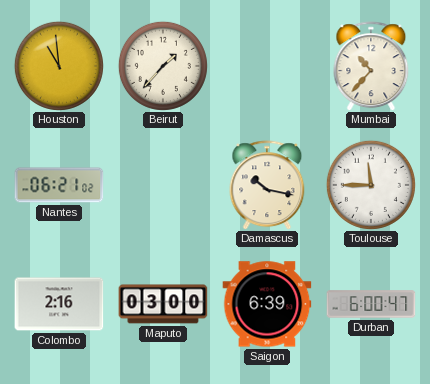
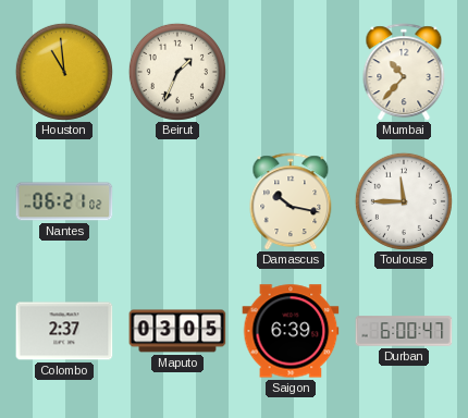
Beirut: 1:37 -> 1:34 (177, 72)
Colombo: 2:16 -> 2:37 (64, 331)
Maputo: 03:00 -> 03:05 (177, 331)
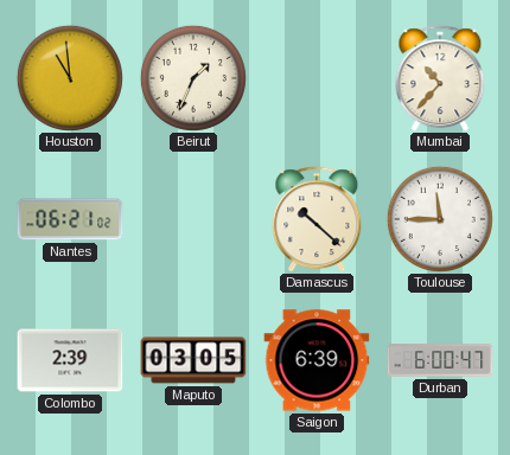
Damascus: 10:17 -> 10:22 (317, 219)
Colombo: 2:37 -> 2:39 (70, 360)
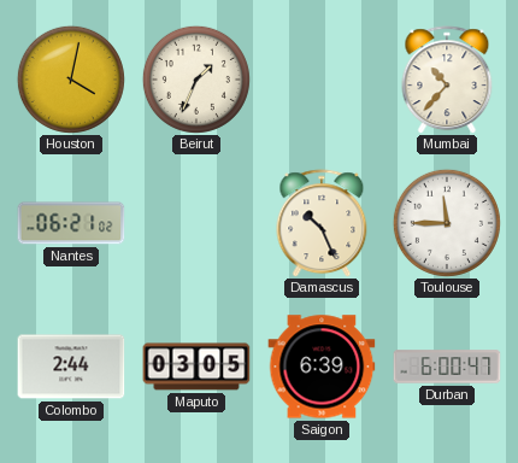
Houston: 10:59 -> 4:02 (71, 80)
Damascus: 10:22 -> 10:26 (322, 223)
Colombo: 2:39 -> 2:44 (71, 367)
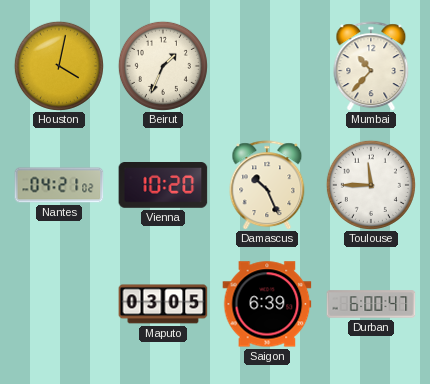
Nantes: 06:21 -> 04:21 (59, 185)
Vienna: none -> 10:20 (163, 186)
Colombo: 2:44 -> none (71, 367)
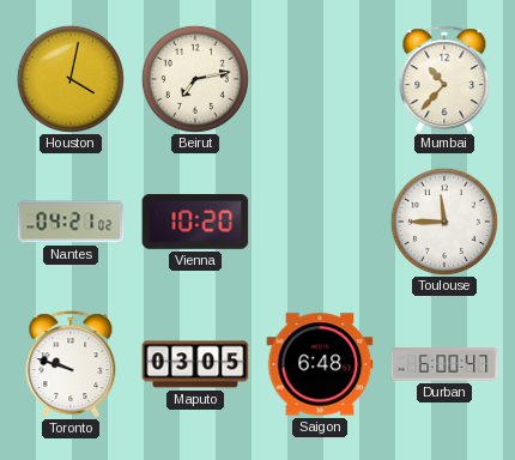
Beirut: 1:34 -> 7:13 (195, 79)
Damascus: 10:26 -> none (267, 185)
Toronto: none -> 9:48 (71, 364)
Saigon: 6:39 -> 6:48 (320, 364)
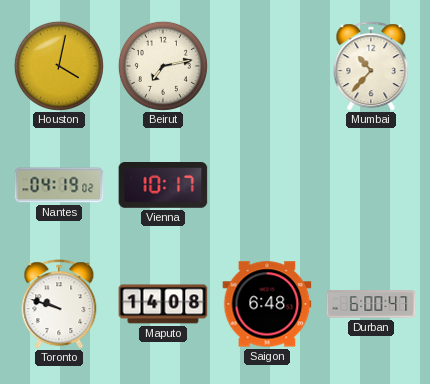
Nantes: 04:21 -> 04:19 (59, 185)
Vienna: 10:20 -> 10:17 (163, 186)
Toulouse: 11:45 -> none (444, 222)
Maputo: 03:05 -> 14:08 (163, 304)
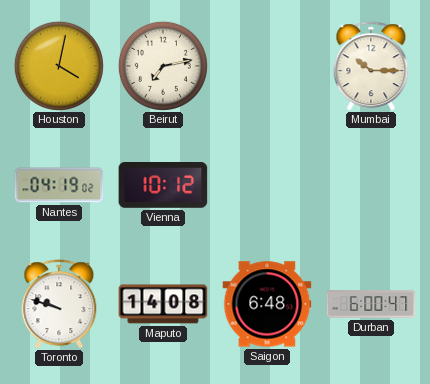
Mumbai: 10:37 -> 10:15 (371, 66)
Vienna: 10:17 -> 10:12 (163, 186)
